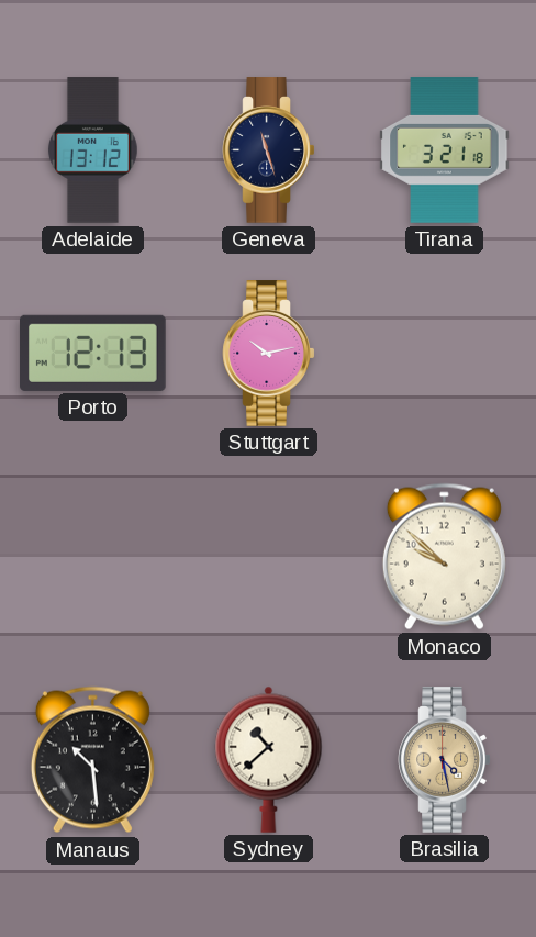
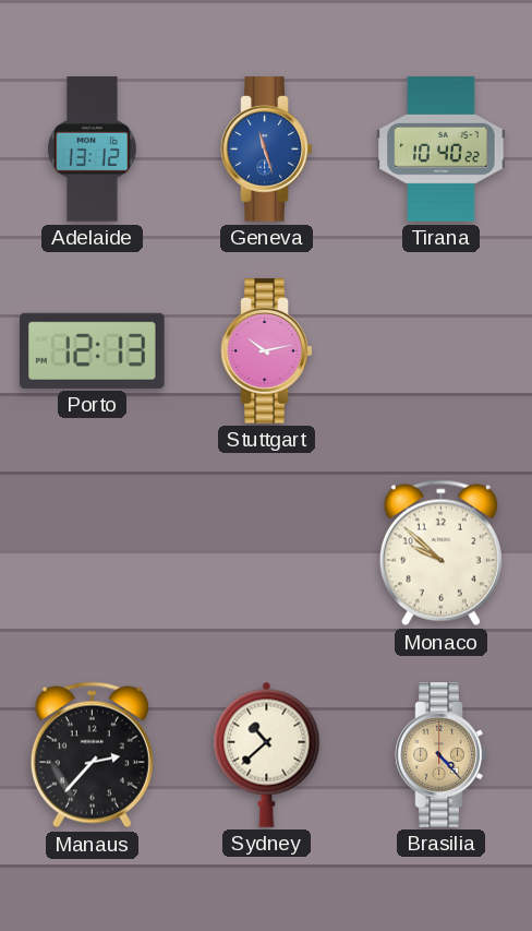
Geneva dial: navy -> blue (267, 150)
Tirana: 3:21 -> 10:40 (442, 150)
Manaus: 10:29 -> 2:37 (92, 755)
Brasilia: 4:28 -> 4:23 (442, 755)
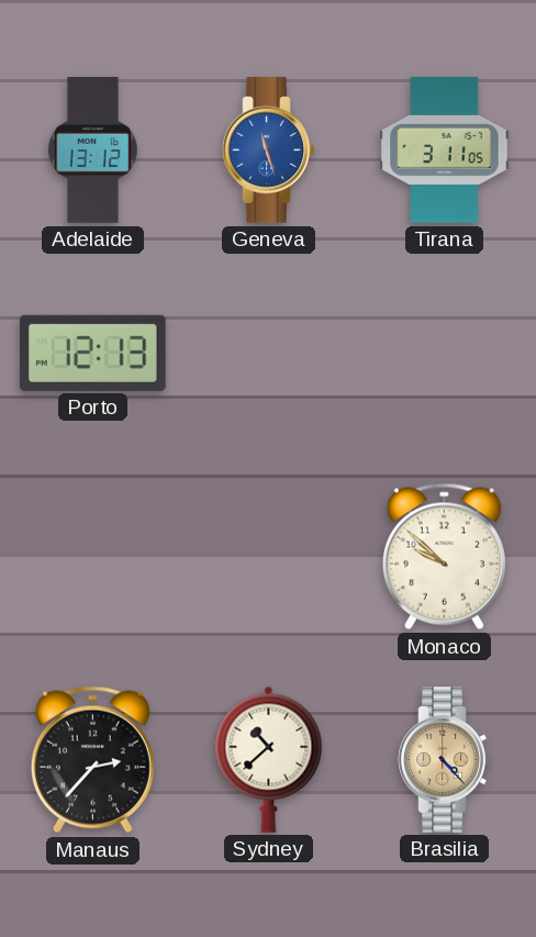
Tirana: 10:40 -> 3:11 (445, 150)
Stuttgart: 10:13 -> none (267, 351)
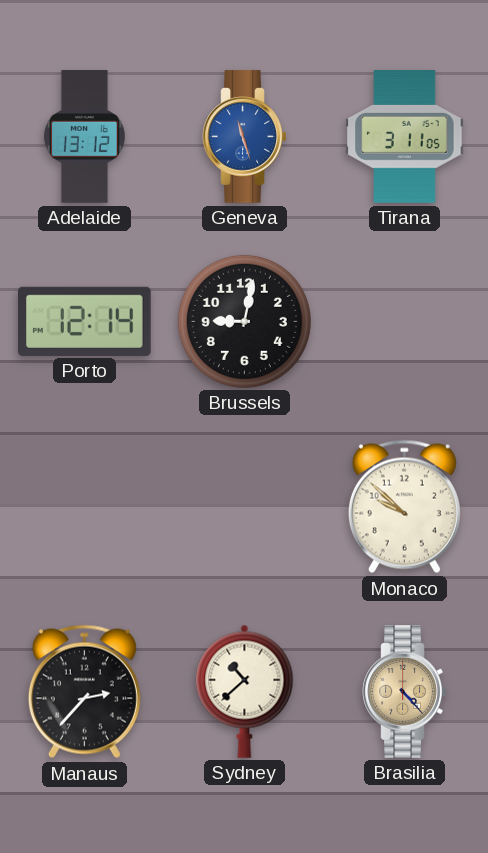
Porto: 12:13 -> 12:14 (85, 321)
Brussels: none -> 9:02 (244, 321)
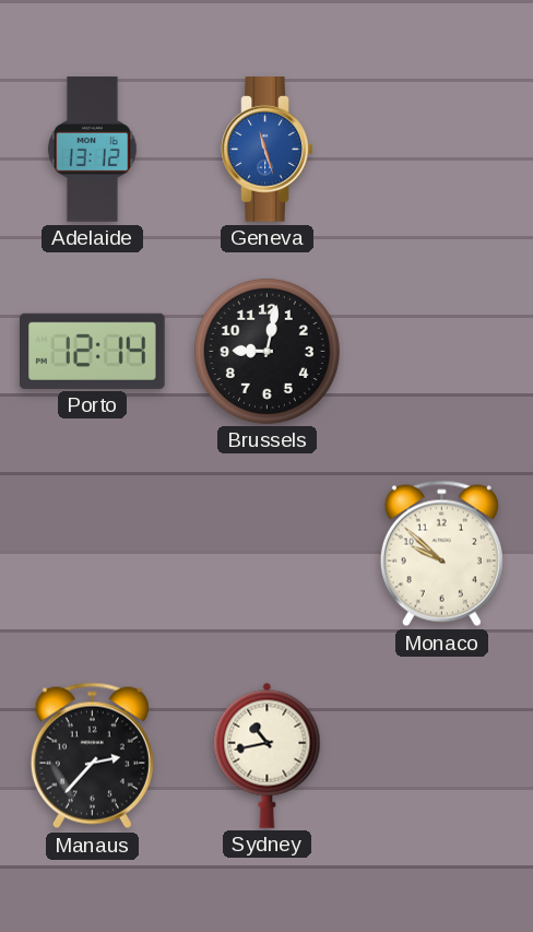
Tirana: 3:11 -> none (405, 137)
Sydney: 10:38 -> 10:43 (268, 755)
Brasilia: 4:23 -> none (405, 692)
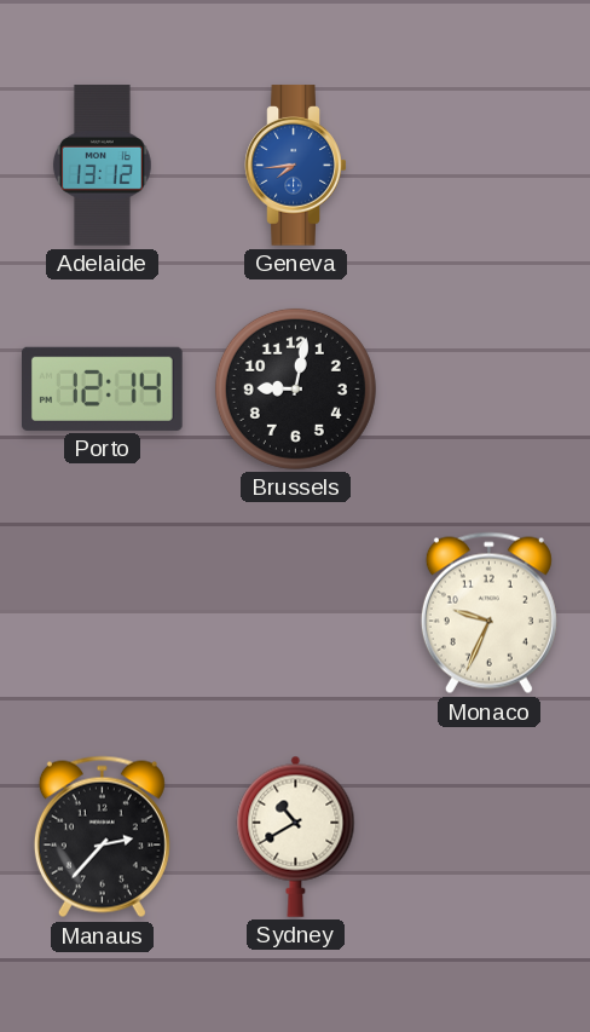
Geneva: 11:27 -> 7:44 (296, 166)
Monaco: 9:52 -> 9:34 (488, 613)
Sydney: 10:43 -> 10:40 (296, 836)
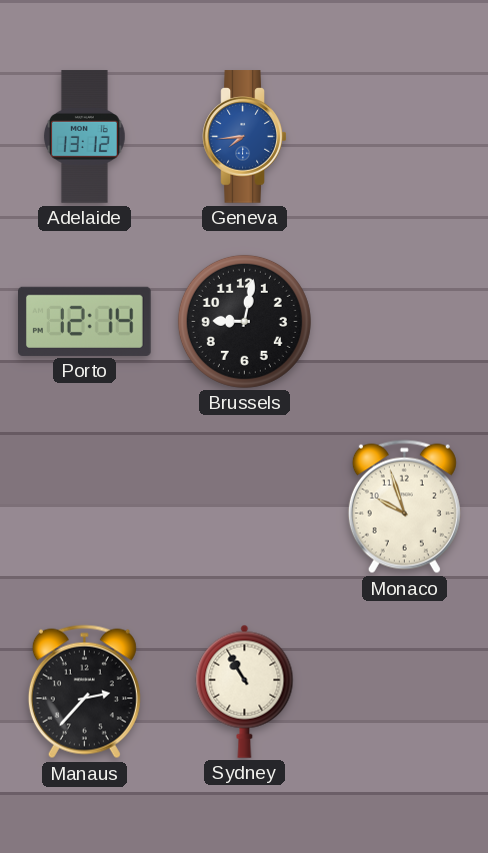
Monaco: 9:34 -> 9:57 (404, 507)
Sydney: 10:40 -> 10:55 (245, 691)
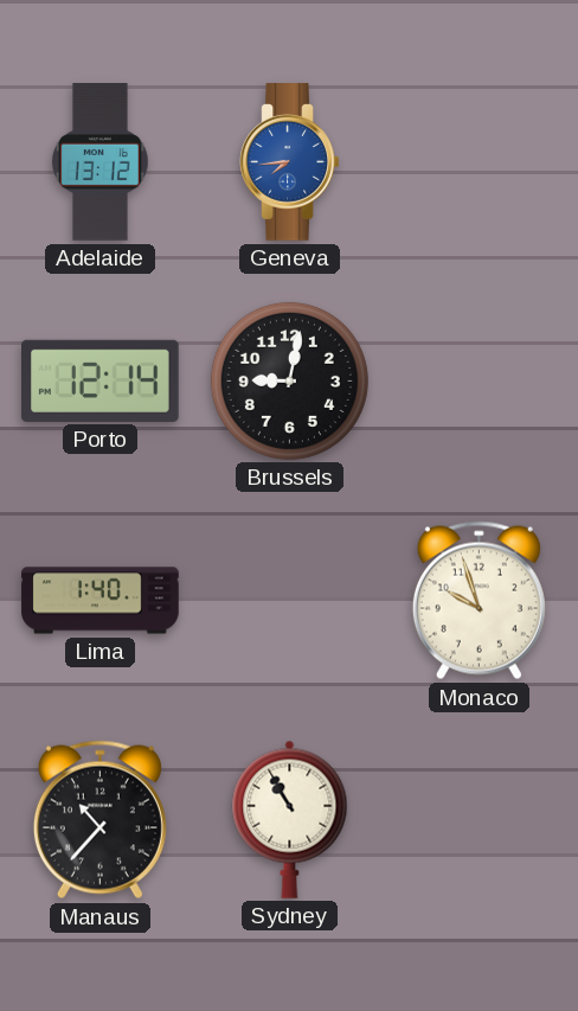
Lima: none -> 1:40 (101, 601)
Manaus: 2:37 -> 10:37 (99, 820)
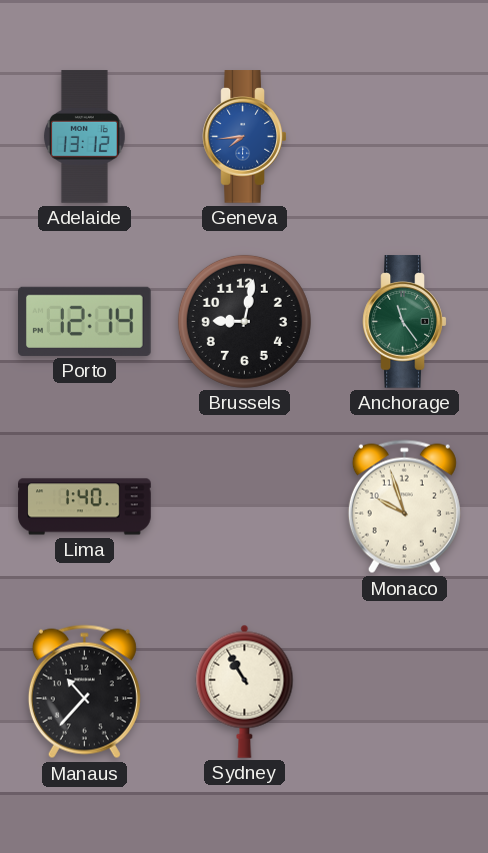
Anchorage: none -> 11:24 (405, 322)
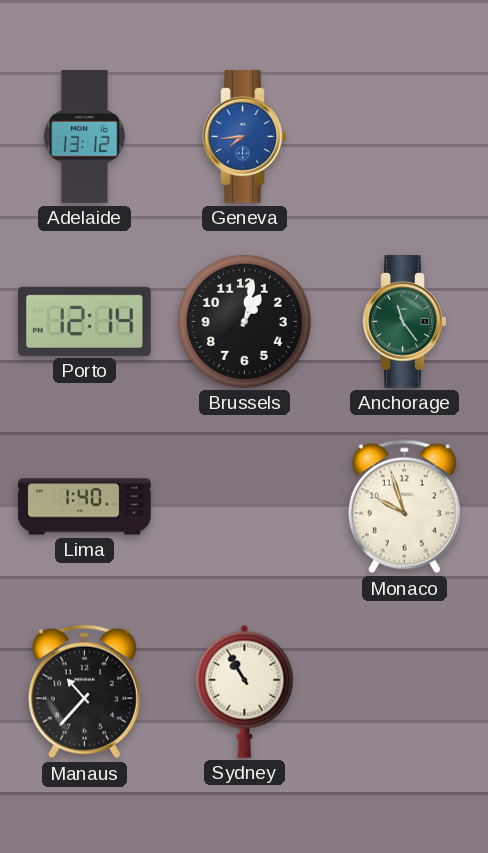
Brussels: 9:02 -> 1:02 (244, 321)
